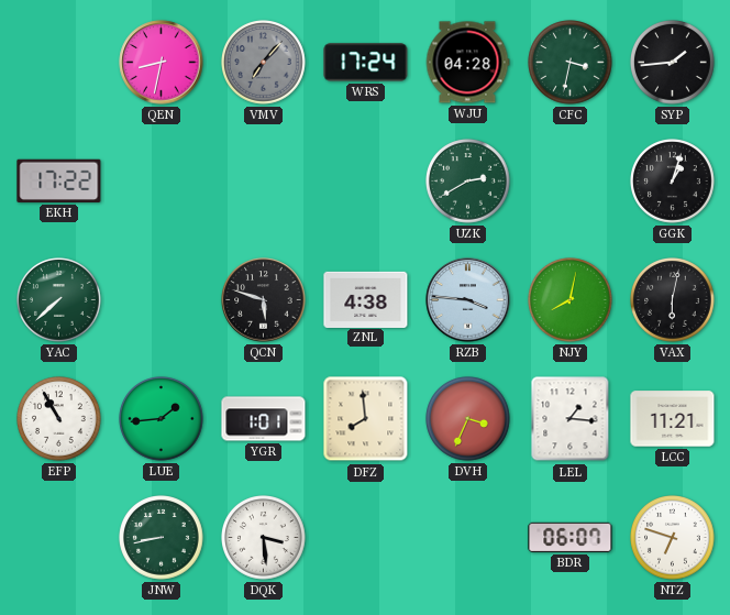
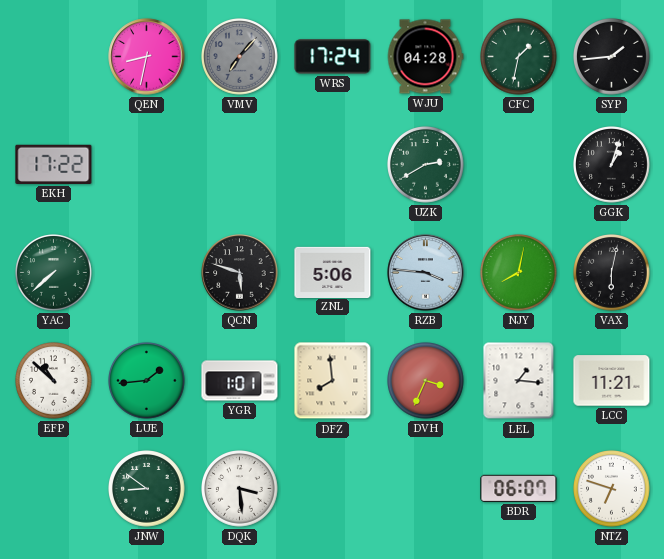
CFC: 3:32 -> 1:32 (519, 57)
ZNL: 4:38 -> 5:06 (333, 272)
EFP: 10:55 -> 10:52 (54, 381)
JNW: 8:43 -> 8:51 (147, 489)
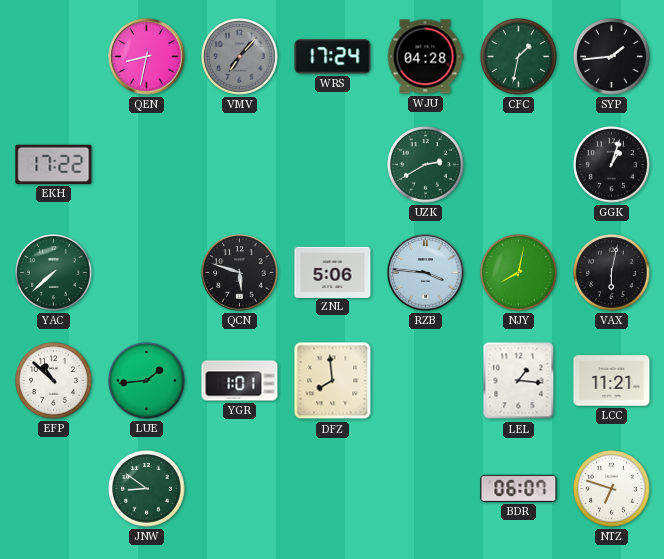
DVH: 3:34 -> none (426, 381)
DQK: 3:29 -> none (240, 489)
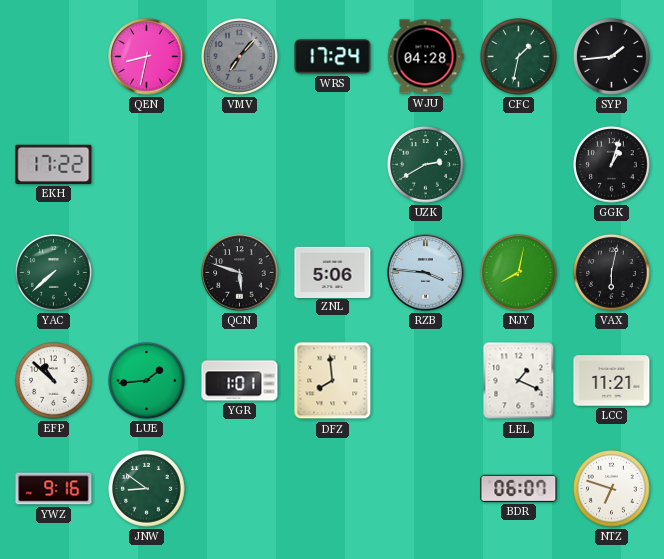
LEL: 1:16 -> 1:19 (519, 381)
YWZ: none -> 9:16 (54, 489)
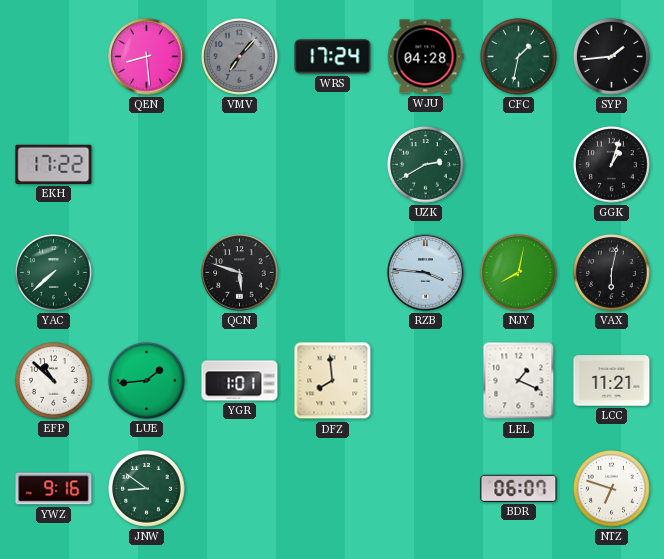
QEN: 8:32 -> 8:29 (147, 57)
ZNL: 5:06 -> none (333, 272)
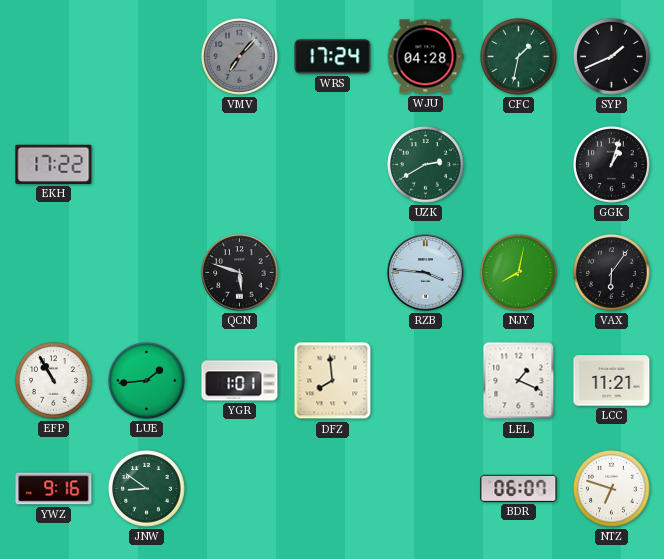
QEN: 8:29 -> none (147, 57)
SYP: 1:44 -> 1:41 (612, 57)
YAC: 7:38 -> none (54, 273)
VAX: 6:02 -> 6:06 (612, 273)
EFP: 10:52 -> 10:55 (54, 381)
